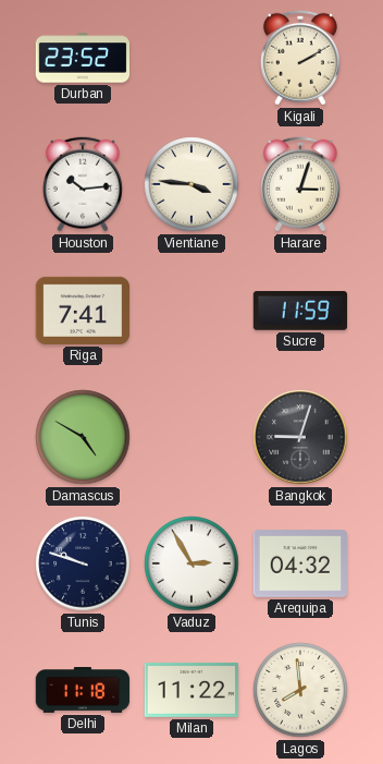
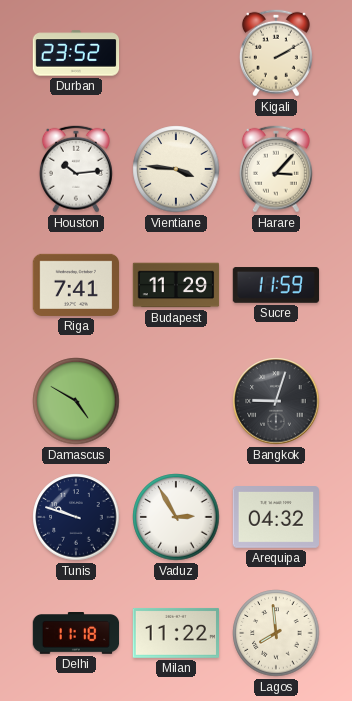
Harare: 3:03 -> 3:07 (276, 169)
Budapest: none -> 11:29 (176, 285)
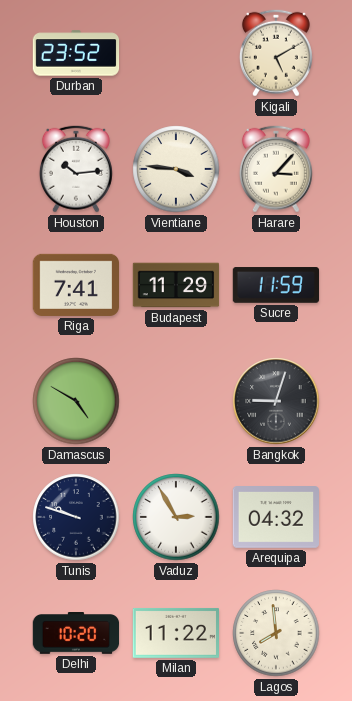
Kigali: 2:10 -> 5:10 (276, 53)
Delhi: 11:18 -> 10:20 (76, 634)
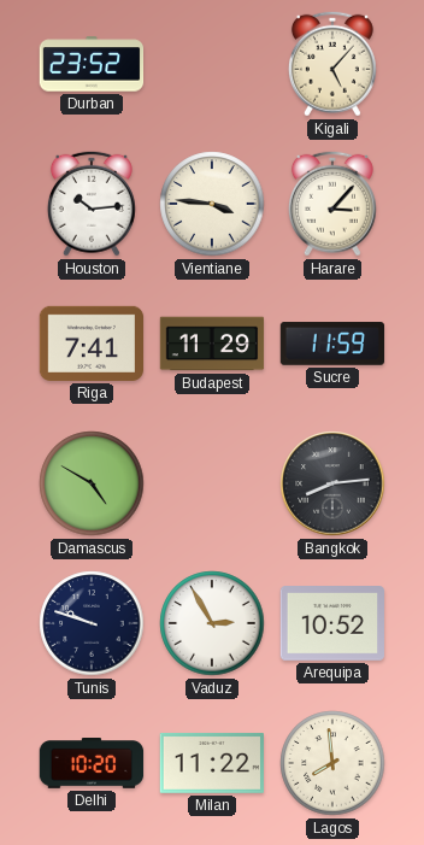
Kigali: 5:10 -> 5:07 (332, 64)
Bangkok: 9:03 -> 8:14 (332, 483)
Arequipa: 04:32 -> 10:52 (332, 624)
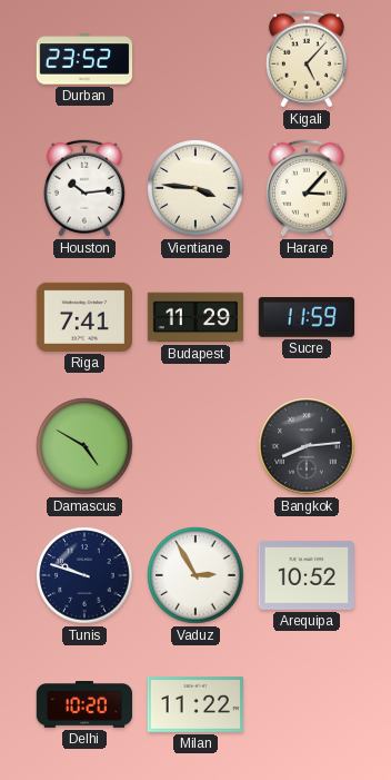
Lagos: 7:59 -> none (332, 763)
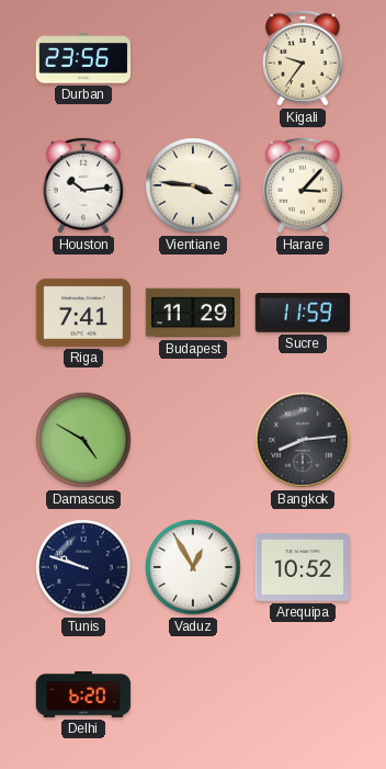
Durban: 23:52 -> 23:56 (83, 58)
Kigali: 5:07 -> 9:36 (303, 58)
Vaduz: 2:55 -> 12:55 (193, 567)
Delhi: 10:20 -> 6:20 (83, 696)
Milan: 11:22 -> none (194, 704)
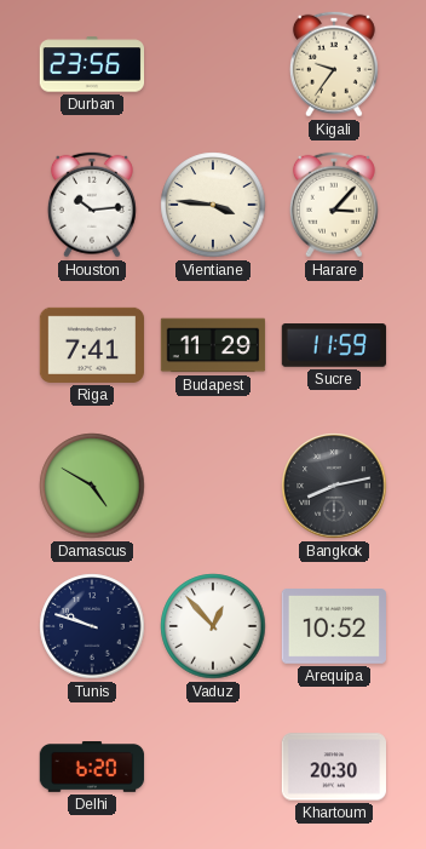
Bangkok: 8:14 -> 8:13 (334, 486)
Vaduz: 12:55 -> 12:53 (213, 626)
Khartoum: none -> 20:30 (334, 767)
